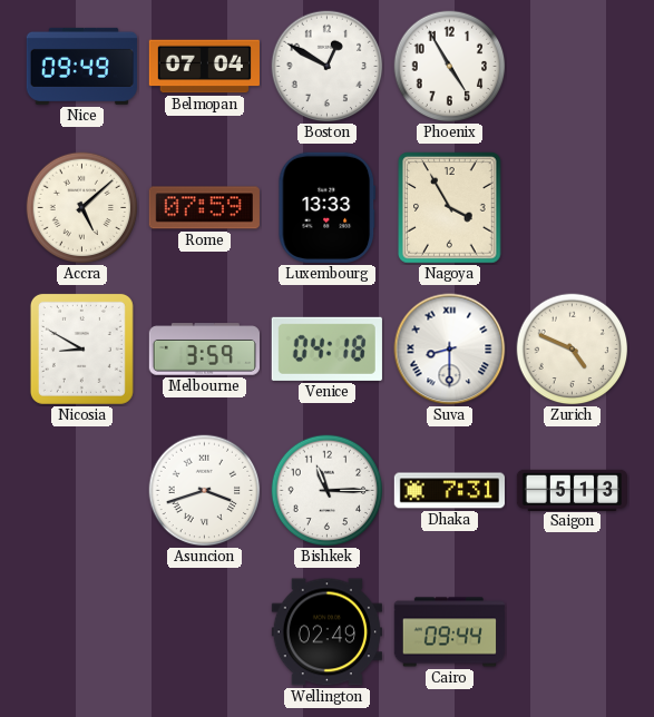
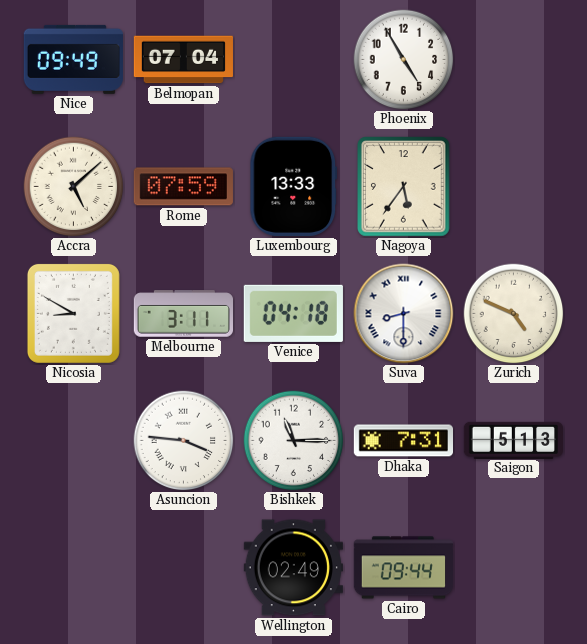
Boston: 12:50 -> none (328, 67)
Nagoya: 3:55 -> 5:36 (404, 187)
Melbourne: 3:59 -> 3:11 (183, 314)
Asuncion: 3:42 -> 3:46 (184, 441)
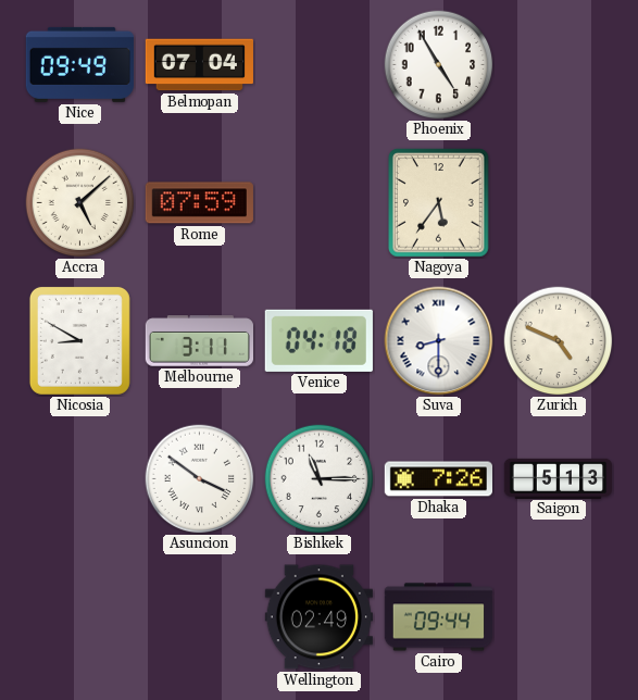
Luxembourg: 13:33 -> none (294, 186)
Asuncion: 3:46 -> 3:51 (200, 479)
Dhaka: 7:31 -> 7:26 (438, 479)
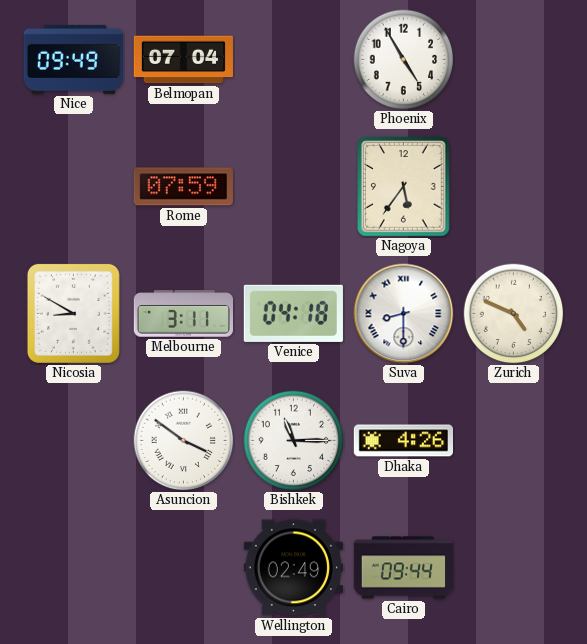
Accra: 5:08 -> none (80, 203)
Dhaka: 7:26 -> 4:26 (403, 441)
Saigon: 5:13 -> none (558, 478)
